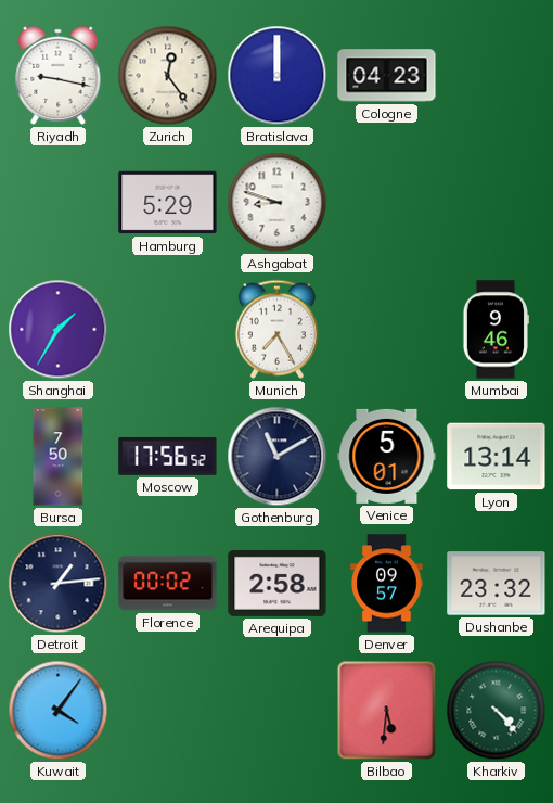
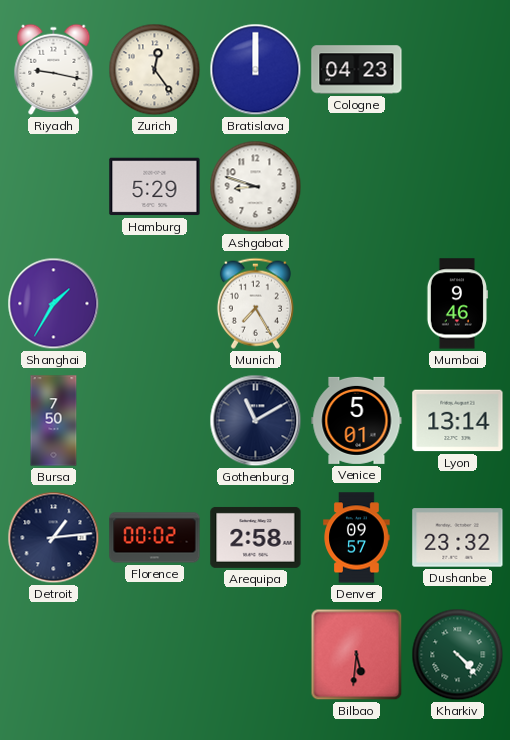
Moscow: 17:56 -> none (168, 456)
Kuwait: 4:06 -> none (59, 711)
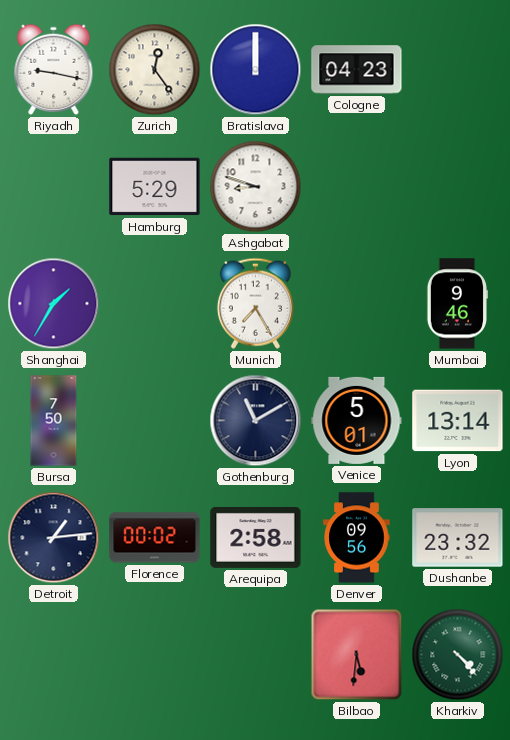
Denver: 09:57 -> 09:56 (357, 538)
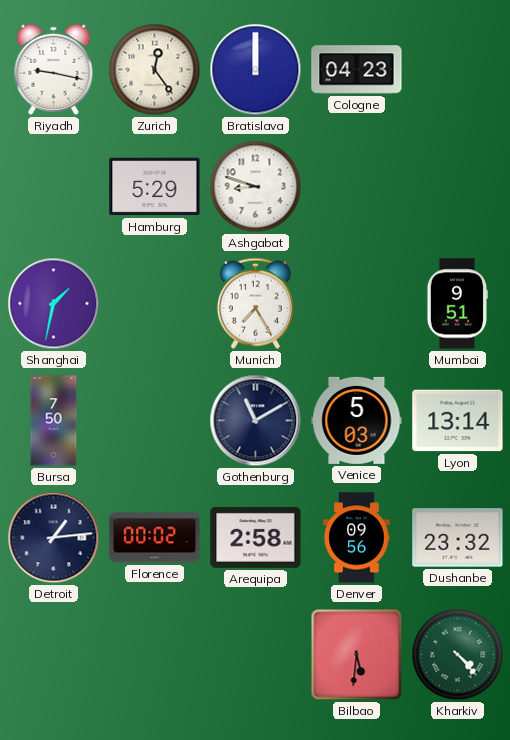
Shanghai: 1:35 -> 1:32 (54, 304)
Mumbai: 9:46 -> 9:51 (457, 304)
Venice: 5:01 -> 5:03 (357, 420)
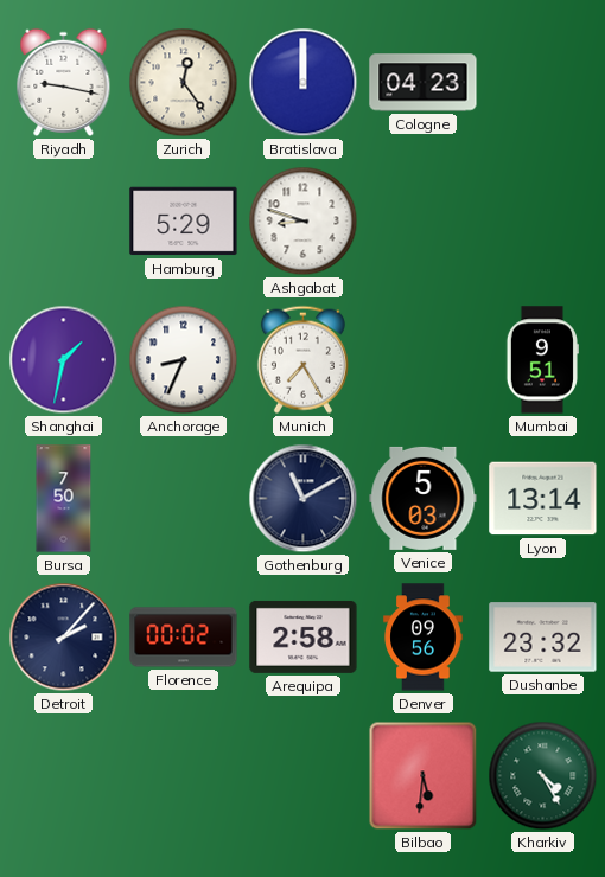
Anchorage: none -> 8:34 (184, 360)
Detroit: 1:14 -> 2:07 (64, 638)
Kharkiv: 4:23 -> 4:25 (543, 776)
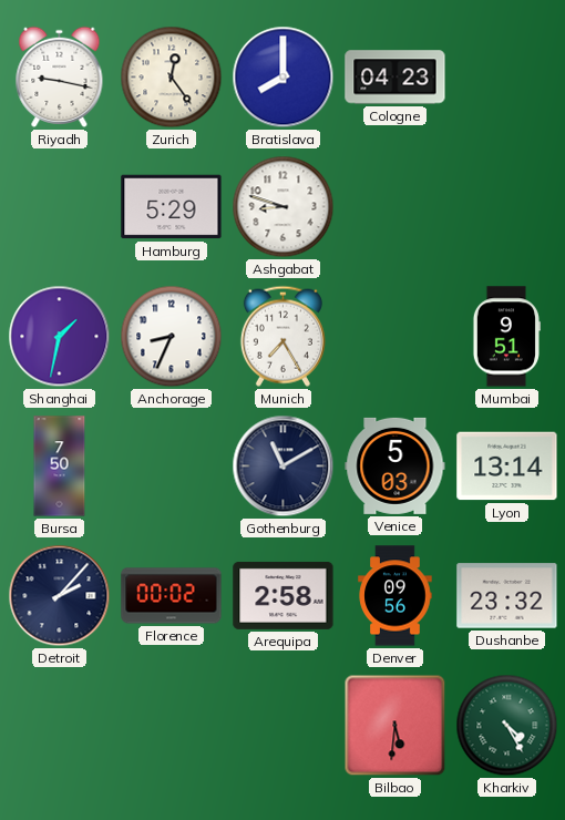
Bratislava: 12:00 -> 8:00 (284, 78)
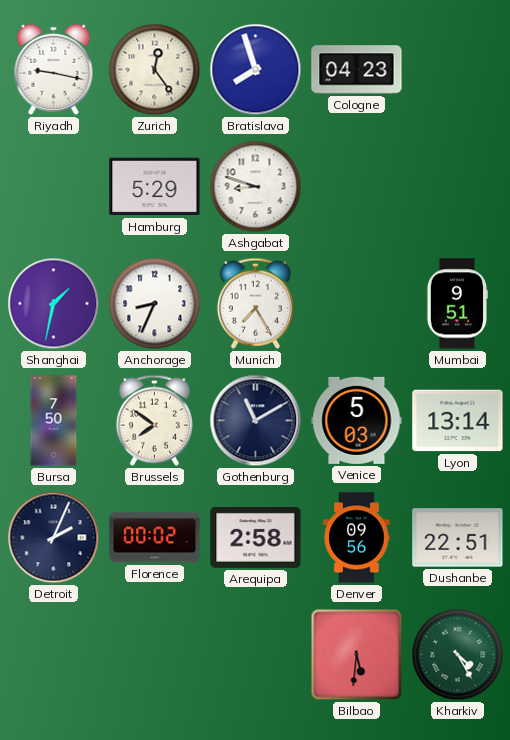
Bratislava: 8:00 -> 7:57 (256, 70)
Brussels: none -> 7:51 (154, 420)
Detroit: 2:07 -> 2:04 (54, 538)
Dushanbe: 23:32 -> 22:51 (458, 538)
